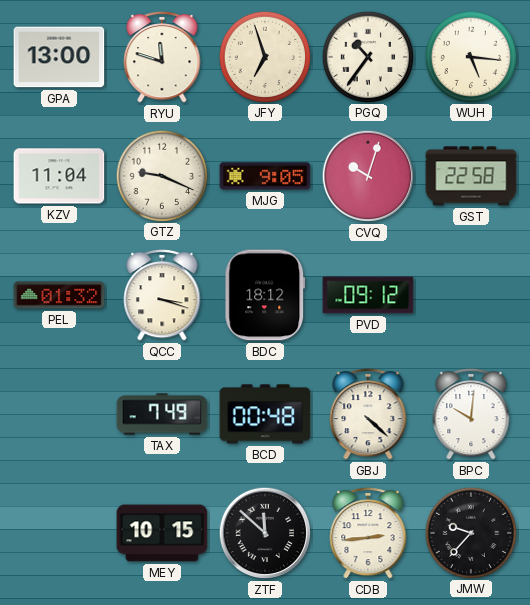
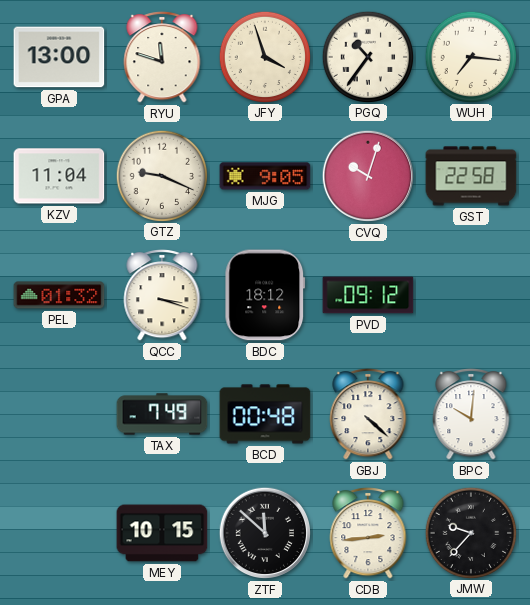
JFY: 6:57 -> 3:57 (264, 56)
WUH: 5:16 -> 7:16 (470, 56)
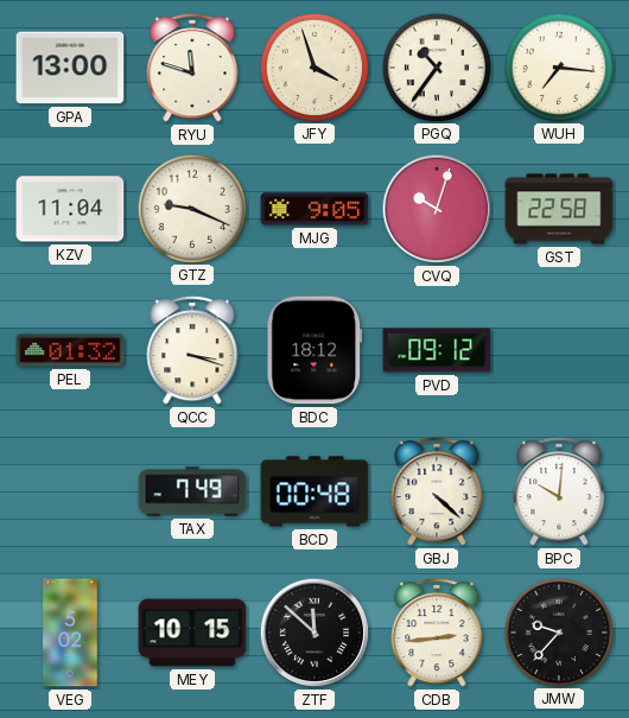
VEG: none -> 5:02 (70, 633)
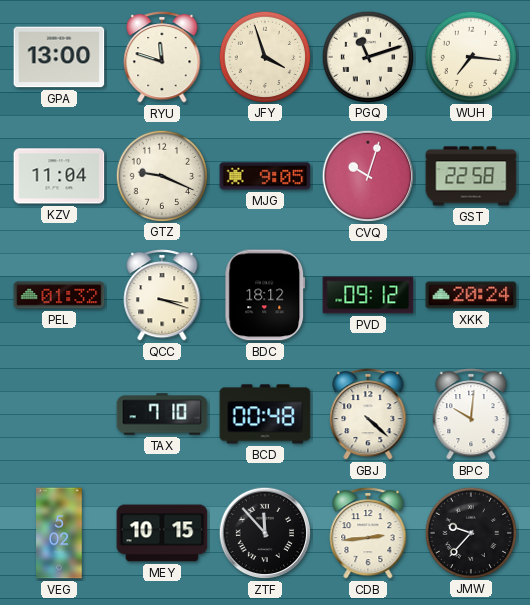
PGQ: 10:36 -> 11:12 (367, 56)
XKK: none -> 20:24 (471, 295)
TAX: 7:49 -> 7:10 (162, 414)
ZTF: 11:52 -> 11:53 (265, 533)
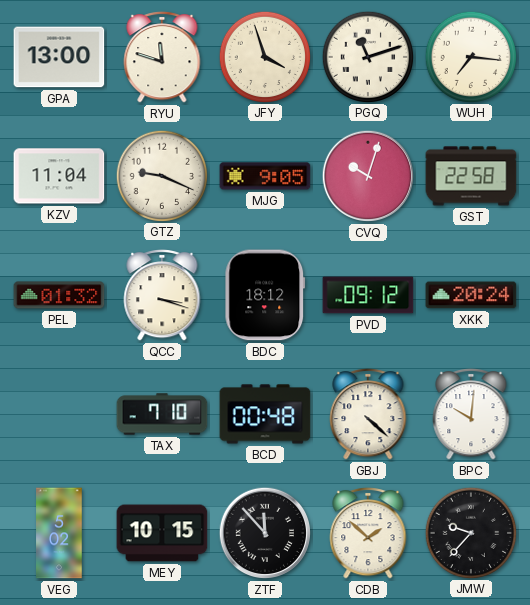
CDB: 2:44 -> 1:52 (368, 534)
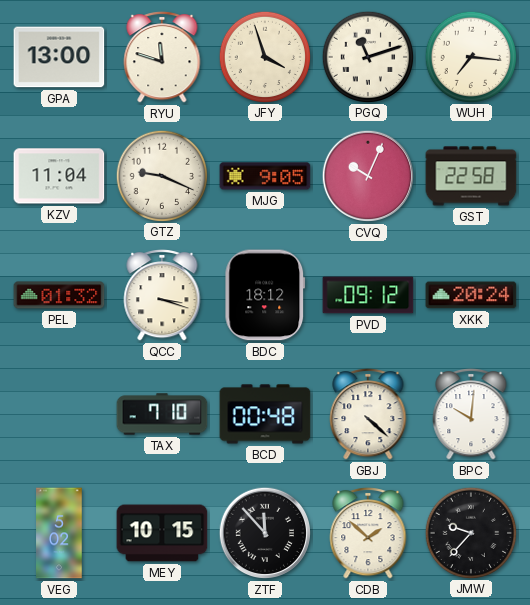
CVQ: 10:03 -> 10:04 (368, 176)
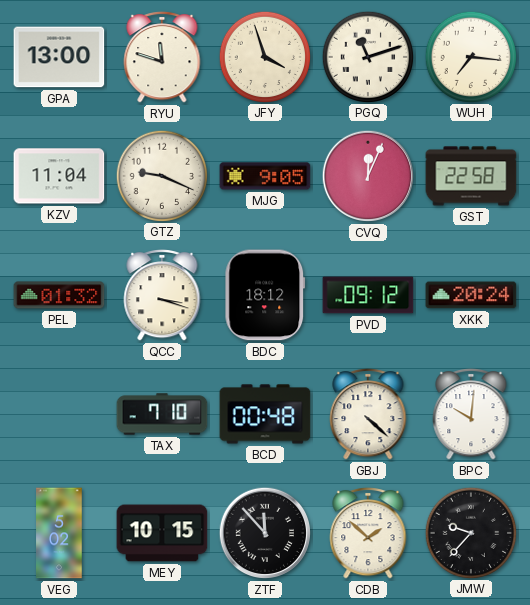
CVQ: 10:04 -> 12:04 (368, 176)
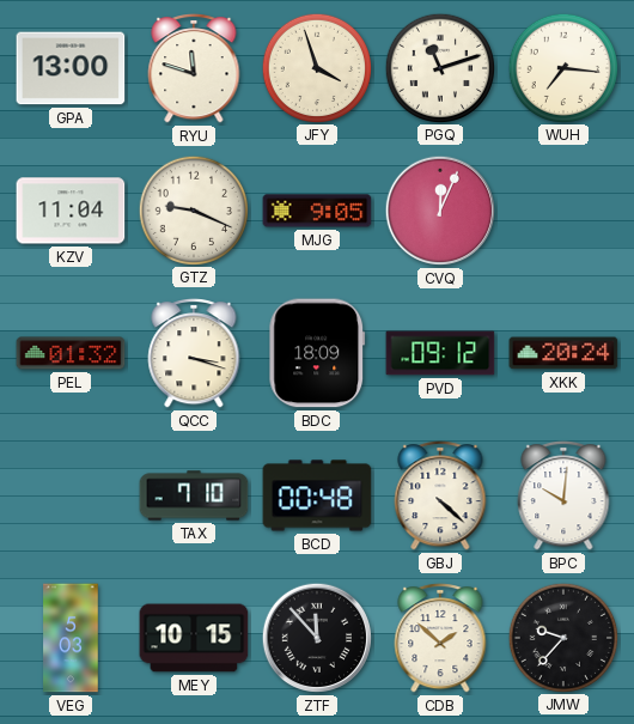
GST: 22:58 -> none (471, 176)
BDC: 18:12 -> 18:09 (317, 353)
VEG: 5:02 -> 5:03 (71, 638)
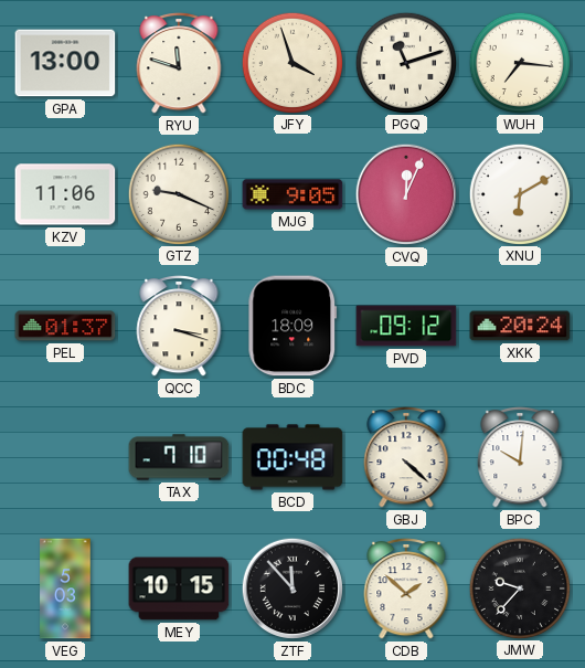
KZV: 11:04 -> 11:06 (65, 194)
XNU: none -> 6:10 (519, 193)
PEL: 01:32 -> 01:37 (65, 326)
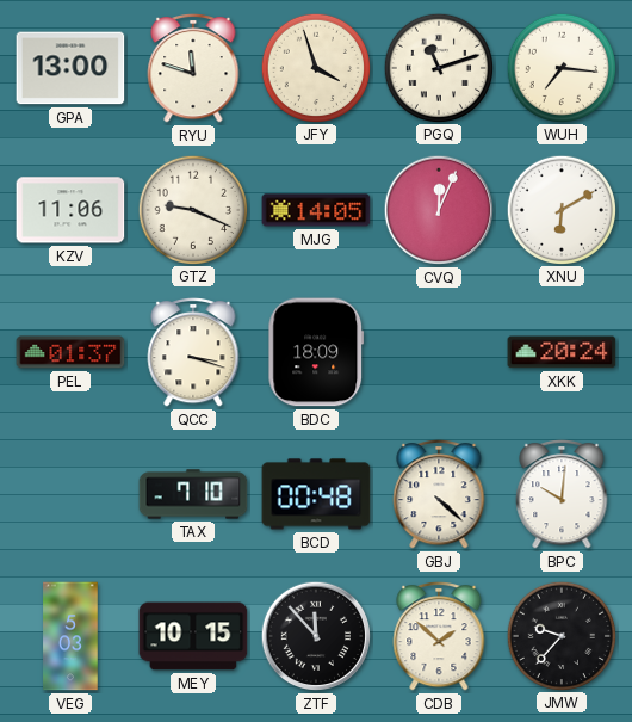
MJG: 9:05 -> 14:05 (316, 210)
PVD: 09:12 -> none (406, 326)
